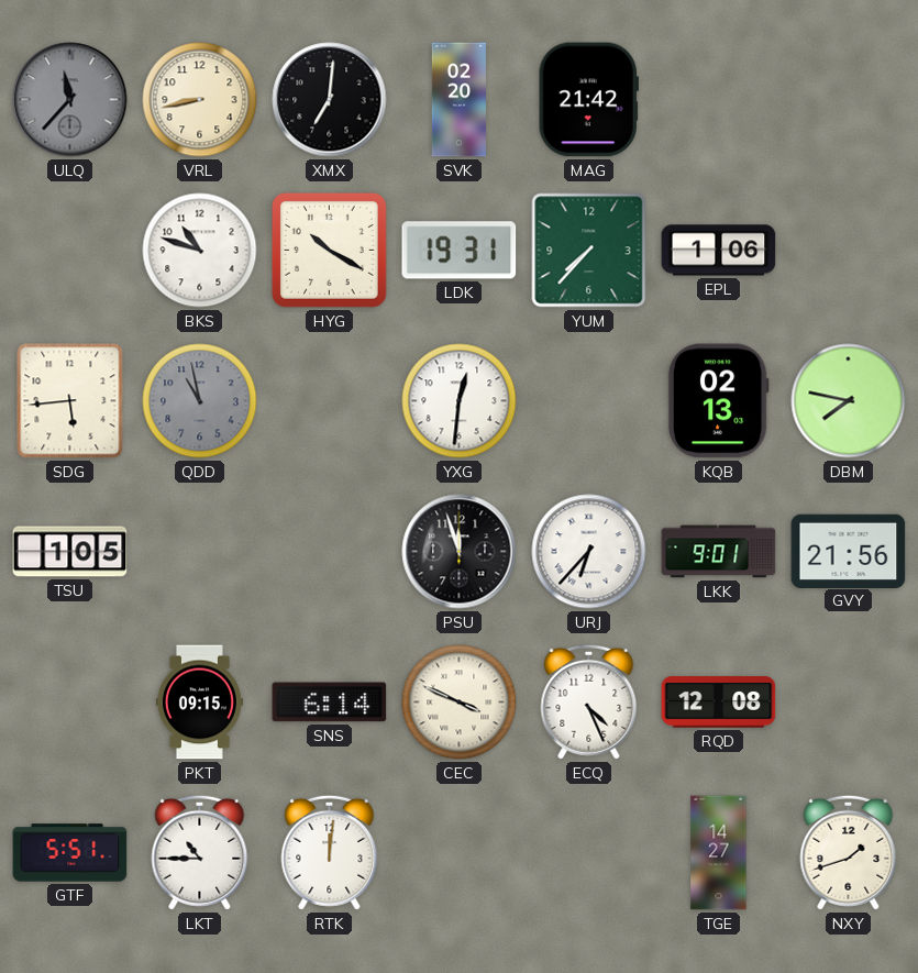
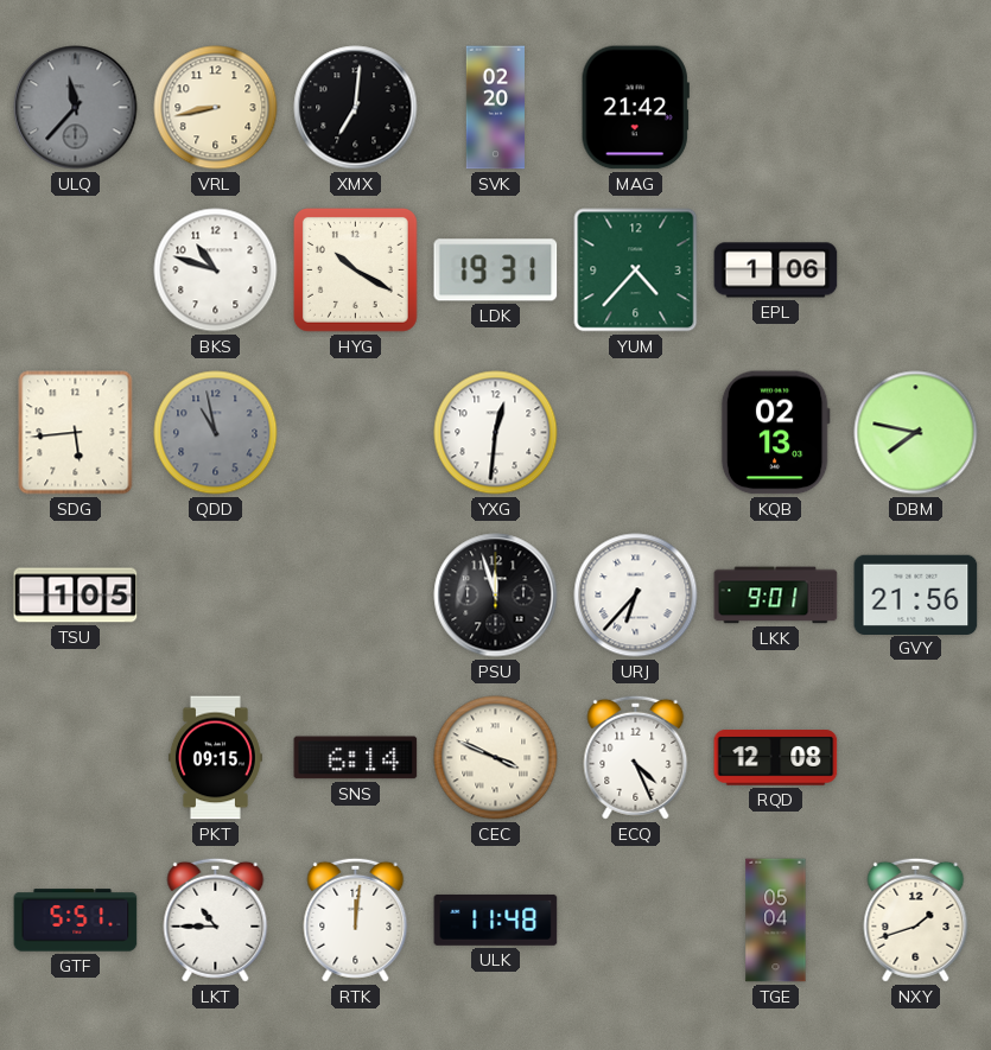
YUM: 7:37 -> 4:37 (636, 271)
ULK: none -> 11:48 (496, 919)
TGE: 14:27 -> 05:04 (776, 921)
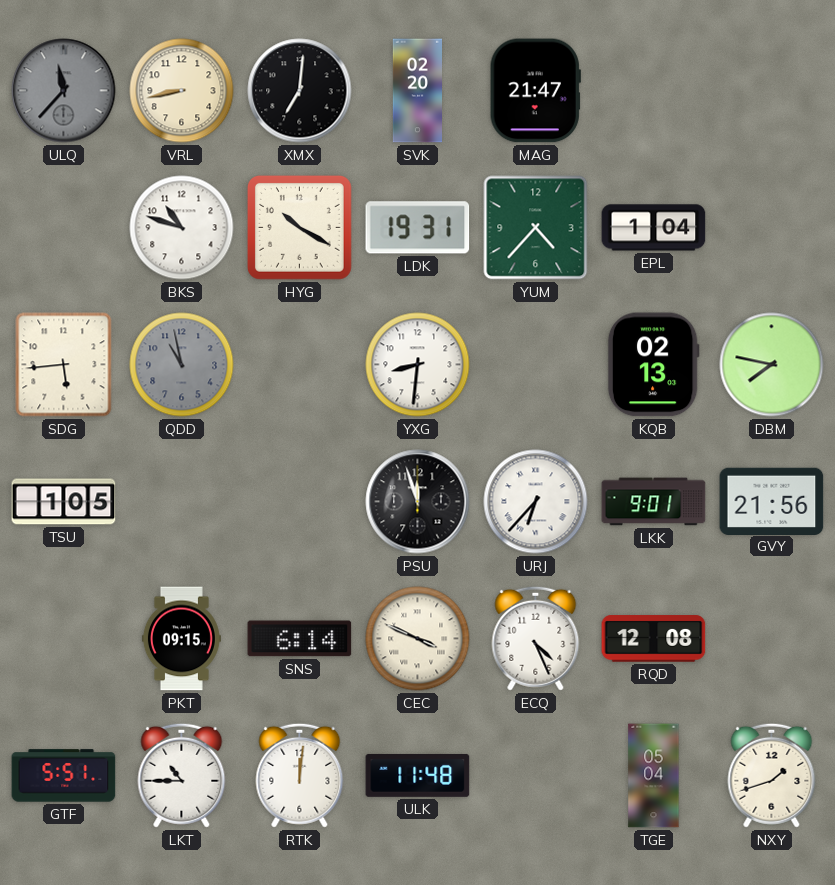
MAG: 21:42 -> 21:47 (535, 91)
EPL: 1:06 -> 1:04 (654, 228)
YXG: 12:31 -> 8:31 (418, 365)
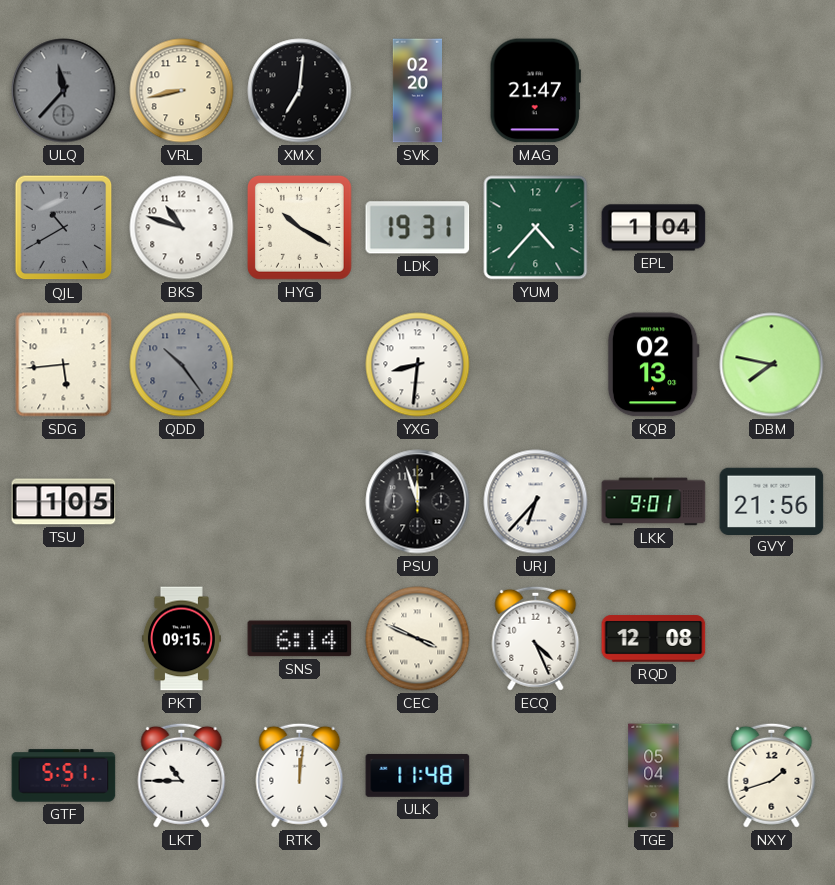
QJL: none -> 10:40 (64, 228)
QDD: 10:58 -> 10:24 (182, 365)
